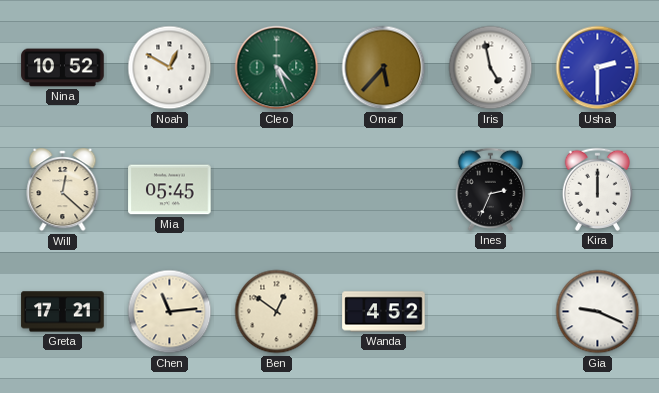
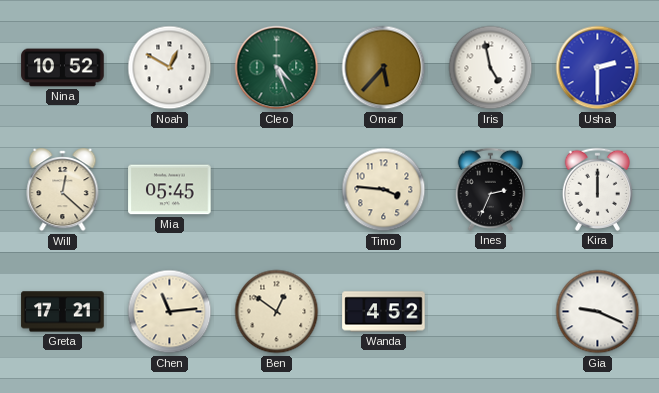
Timo: none -> 3:46 (384, 190)
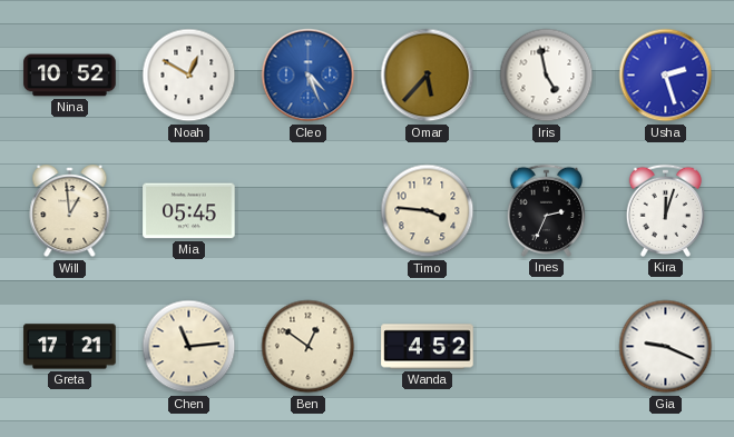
Cleo dial: green -> blue (309, 76)
Usha: 2:30 -> 2:27 (666, 76)
Will: 12:22 -> 12:59 (70, 211)
Kira: 12:00 -> 12:03 (665, 210)
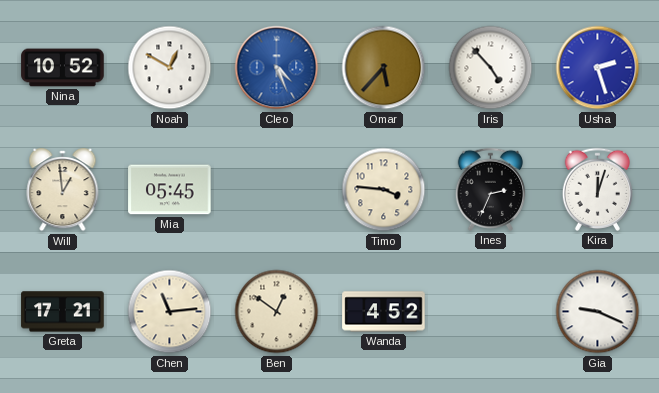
Iris: 4:58 -> 4:53 (491, 68)
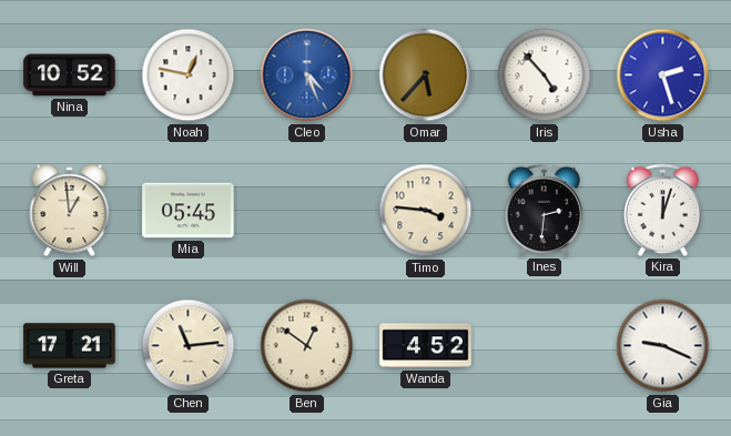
Noah: 12:50 -> 12:47 (189, 75)
Ines: 2:34 -> 2:31 (544, 210)
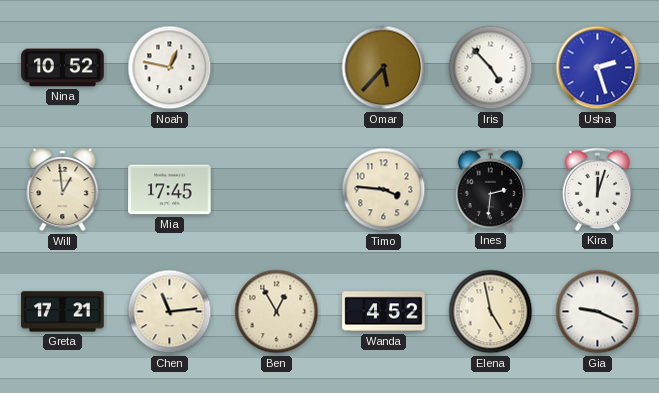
Cleo: 4:26 -> none (307, 75)
Mia: 05:45 -> 17:45 (170, 190)
Ben: 12:51 -> 12:55 (277, 312)
Elena: none -> 4:58 (491, 312)
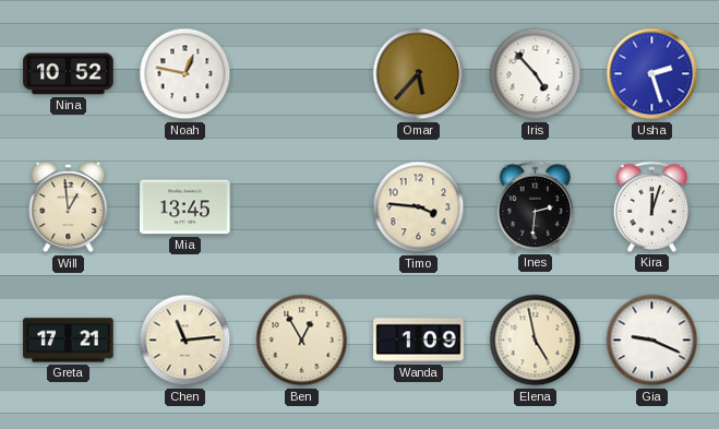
Mia: 17:45 -> 13:45 (185, 207)
Wanda: 4:52 -> 1:09 (419, 341)
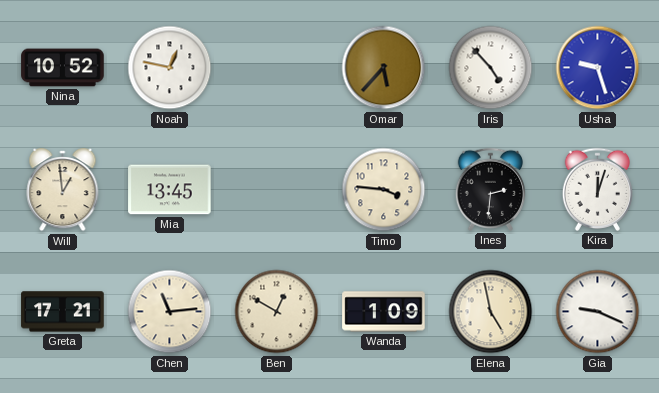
Usha: 2:27 -> 9:27 (598, 68)
Ben: 12:55 -> 12:50 (277, 312)
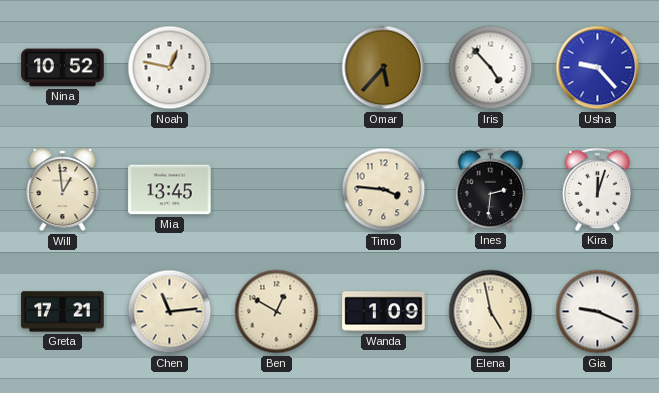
Usha: 9:27 -> 9:23 (598, 68)
